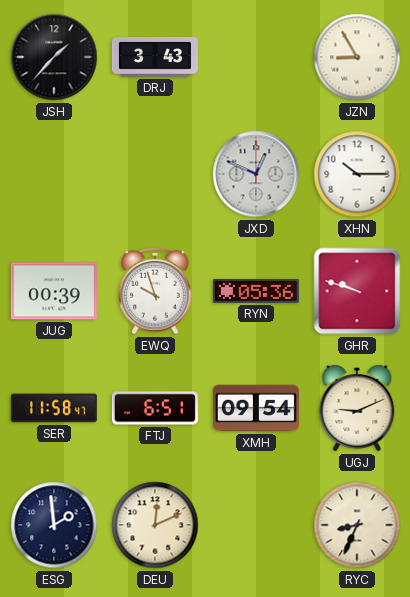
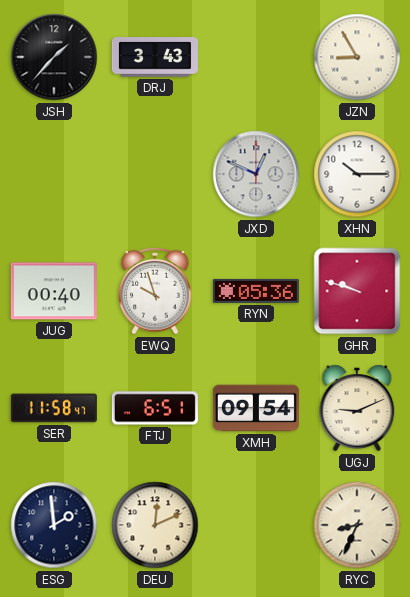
JUG: 00:39 -> 00:40 (54, 291)
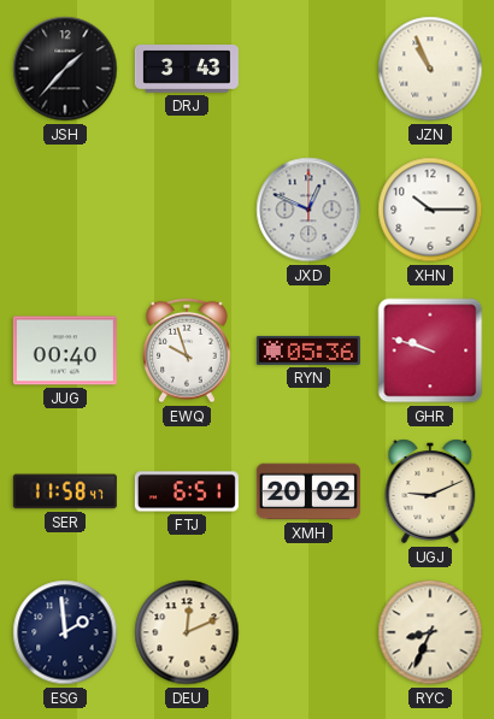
JZN: 8:55 -> 10:56 (430, 69)
XMH: 09:54 -> 20:02 (308, 491)
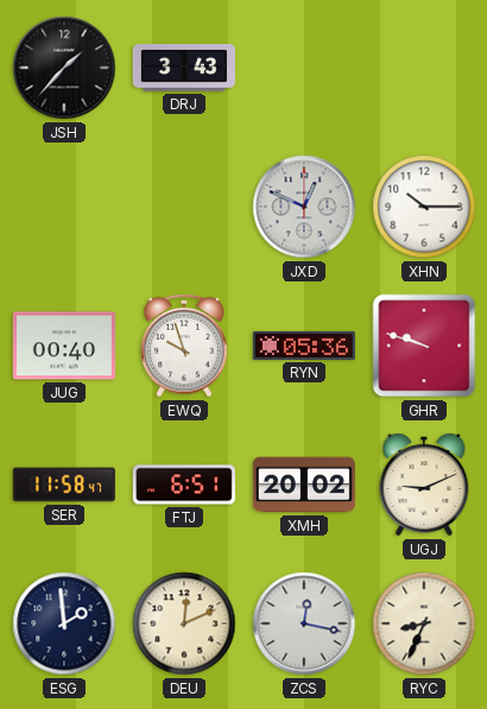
JZN: 10:56 -> none (430, 69)
ZCS: none -> 12:17 (304, 623)
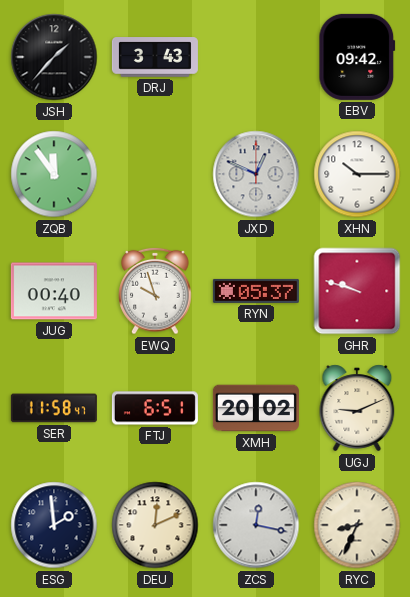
EBV: none -> 09:42 (357, 57)
ZQB: none -> 11:54 (54, 174)
RYN: 05:36 -> 05:37 (256, 291)
